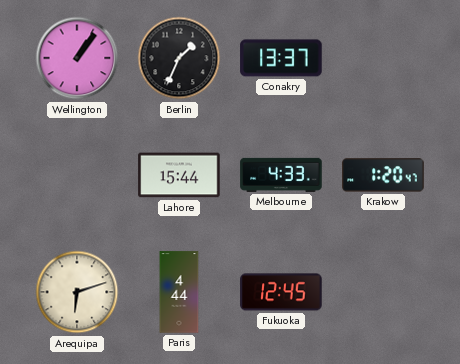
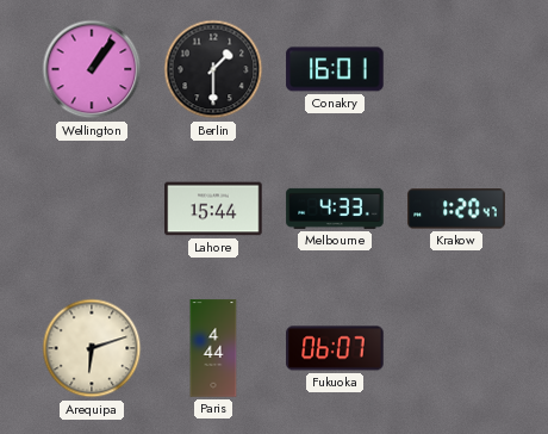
Berlin: 1:34 -> 1:30 (213, 69)
Conakry: 13:37 -> 16:01 (335, 69)
Fukuoka: 12:45 -> 06:07 (335, 348)
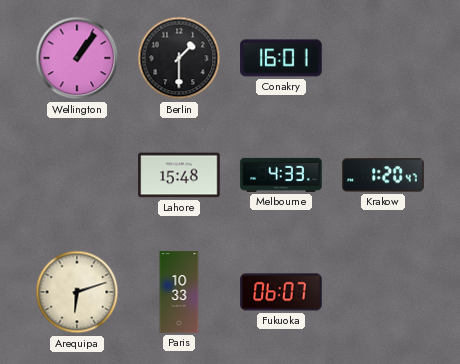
Lahore: 15:44 -> 15:48 (179, 175)
Paris: 4:44 -> 10:33 (179, 292)
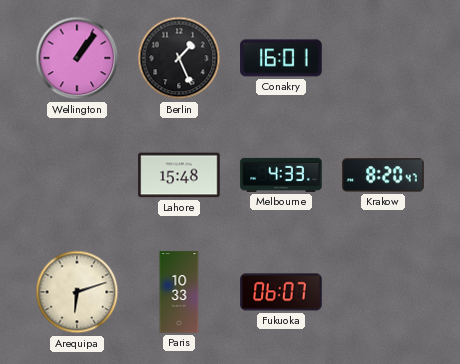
Berlin: 1:30 -> 1:26 (179, 58)
Krakow: 1:20 -> 8:20 (383, 175)
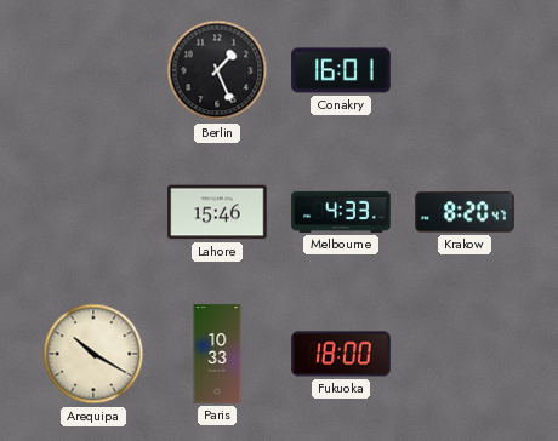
Wellington: 1:06 -> none (77, 58)
Lahore: 15:48 -> 15:46 (217, 212)
Arequipa: 6:12 -> 10:20 (93, 354)
Fukuoka: 06:07 -> 18:00 (341, 354)
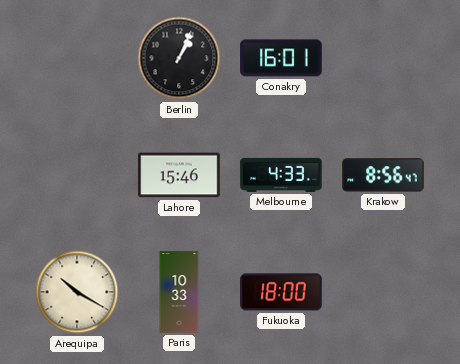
Berlin: 1:26 -> 1:04 (179, 58)
Krakow: 8:20 -> 8:56 (383, 175)
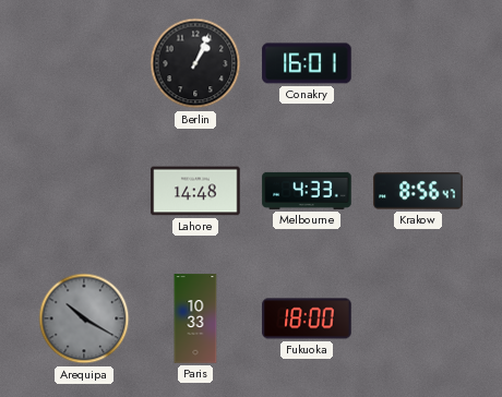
Lahore: 15:46 -> 14:48 (195, 191)
Arequipa dial: cream -> grey (84, 318)
